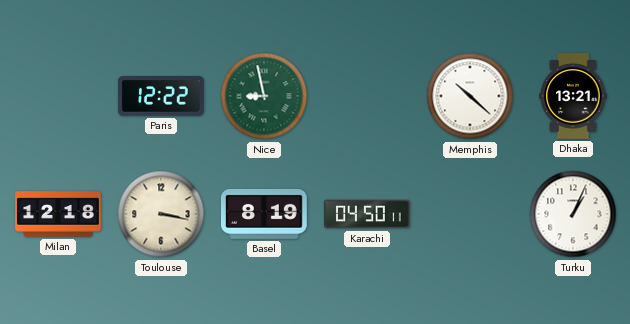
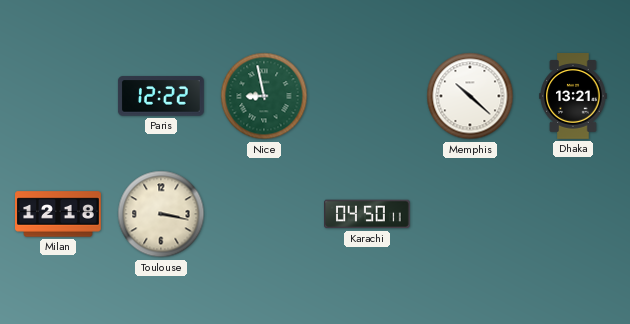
Basel: 8:19 -> none (264, 214)
Turku: 1:04 -> none (573, 214)
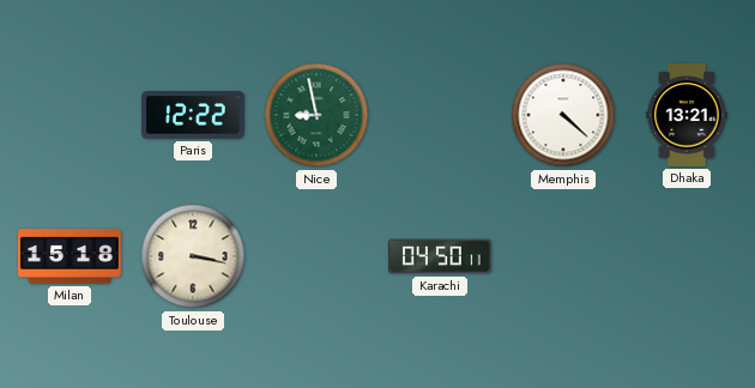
Memphis: 10:22 -> 4:22 (563, 115)
Milan: 12:18 -> 15:18 (71, 256)
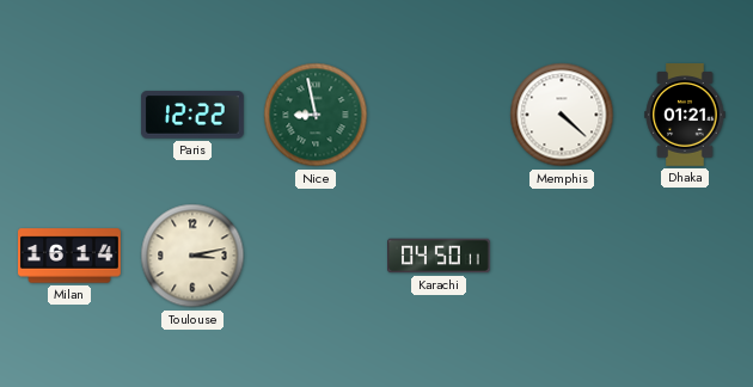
Dhaka: 13:21 -> 01:21 (685, 116)
Milan: 15:18 -> 16:14 (71, 256)
Toulouse: 3:17 -> 3:13 (192, 256)
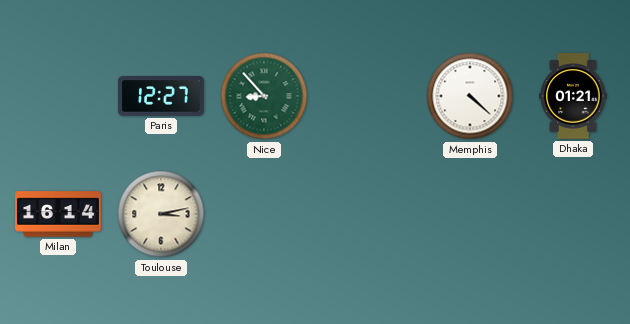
Paris: 12:22 -> 12:27 (161, 96)
Nice: 8:58 -> 8:53 (264, 96)
Karachi: 04:50 -> none (440, 256)
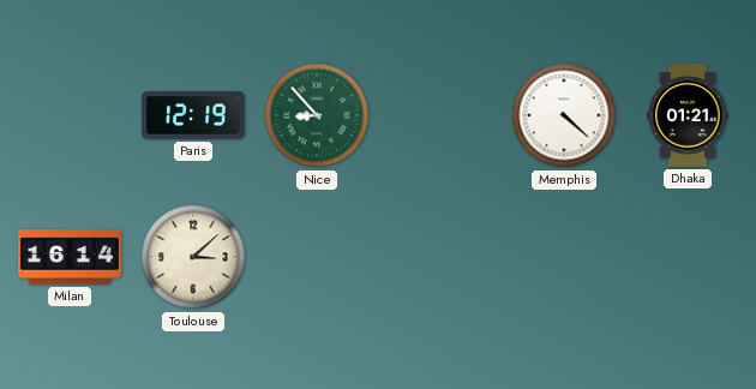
Paris: 12:27 -> 12:19 (193, 115)
Toulouse: 3:13 -> 3:08 (193, 257)
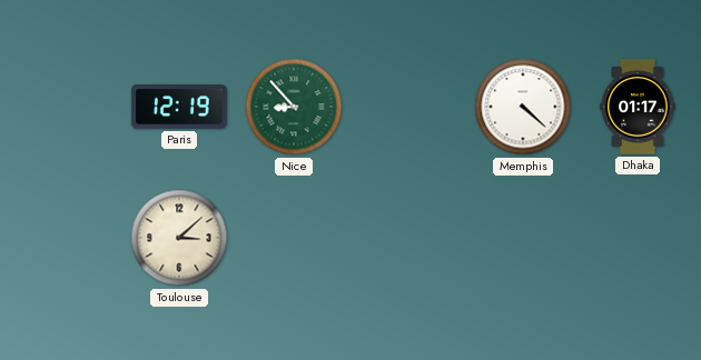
Dhaka: 01:21 -> 01:17 (638, 108)
Milan: 16:14 -> none (71, 257)
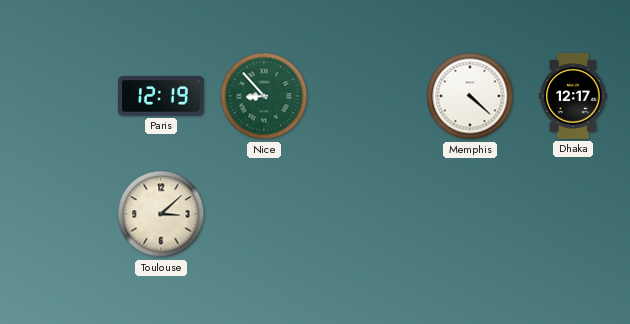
Dhaka: 01:17 -> 12:17 (573, 97)
